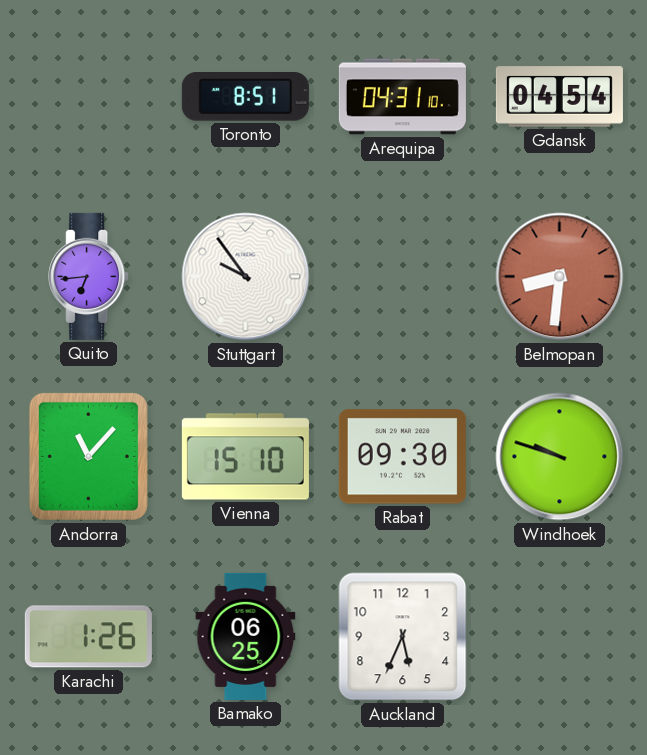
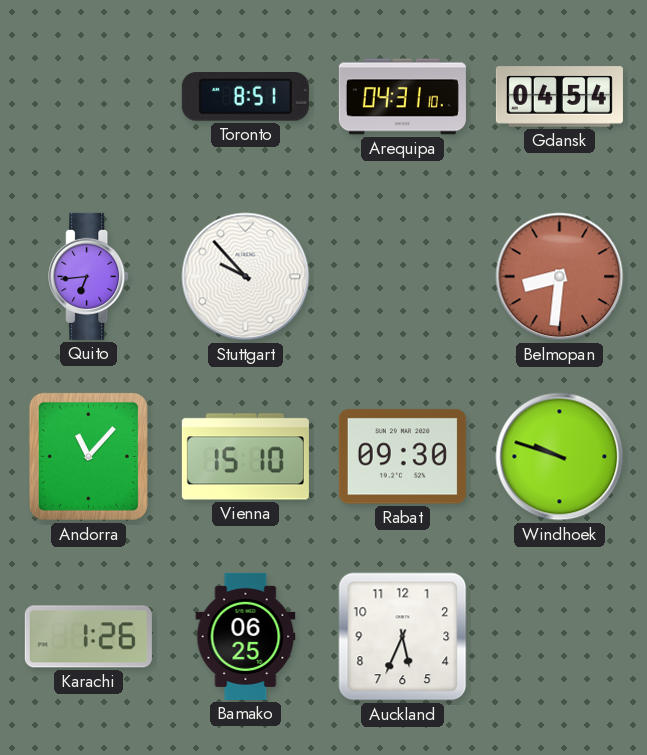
Stuttgart: 9:54 -> 9:53 (246, 277)
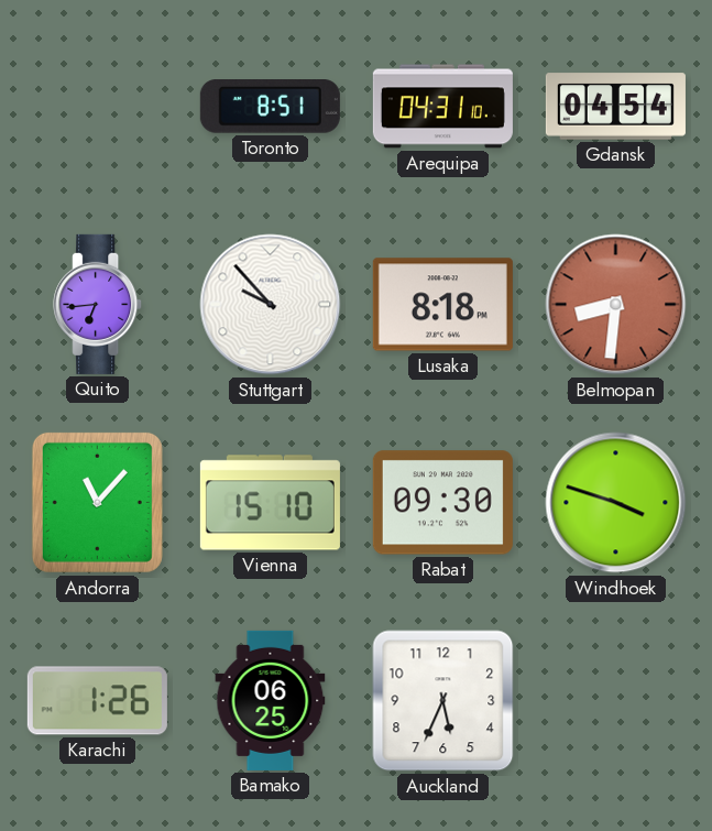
Lusaka: none -> 8:18 (442, 305)
Windhoek: 9:48 -> 3:48 (616, 503)
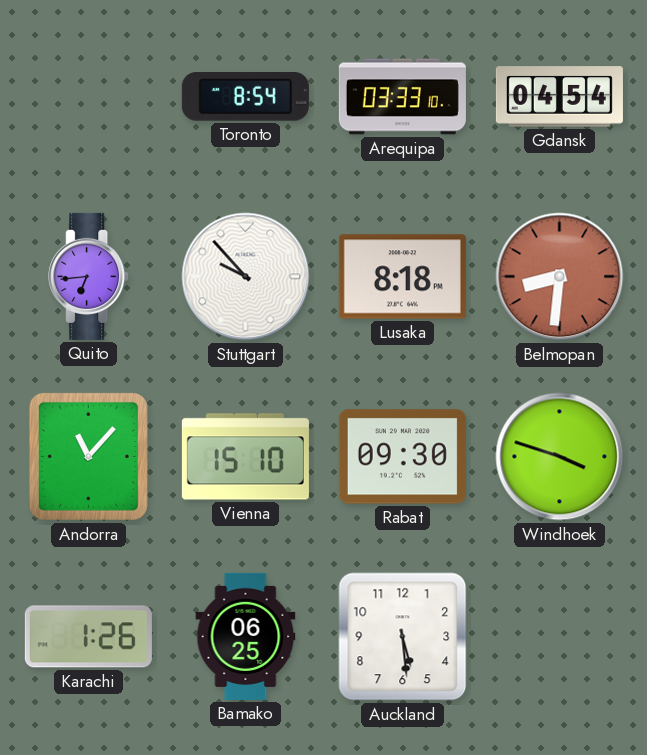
Toronto: 8:51 -> 8:54 (245, 97)
Arequipa: 04:31 -> 03:33 (402, 97)
Auckland: 5:34 -> 5:29 (403, 637)
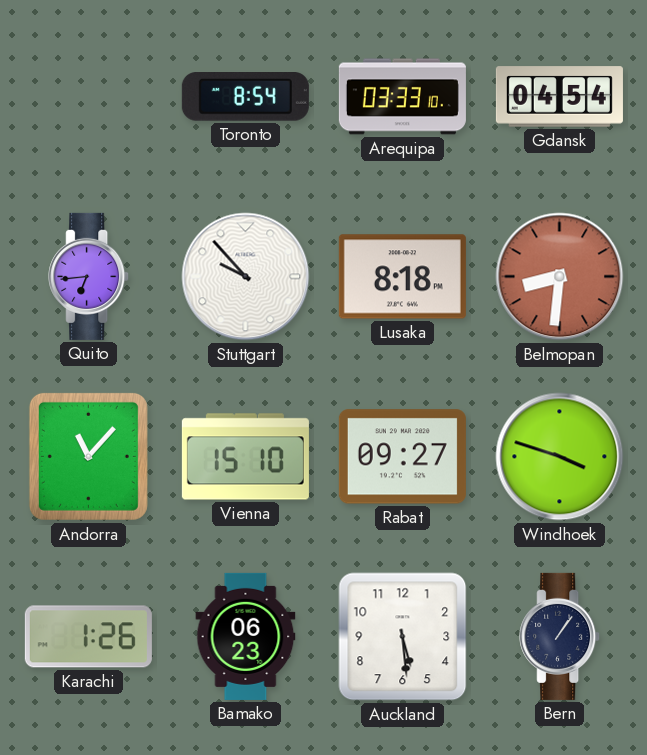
Rabat: 09:30 -> 09:27 (402, 457)
Bamako: 06:25 -> 06:23 (246, 636)
Bern: none -> 1:06 (560, 636)
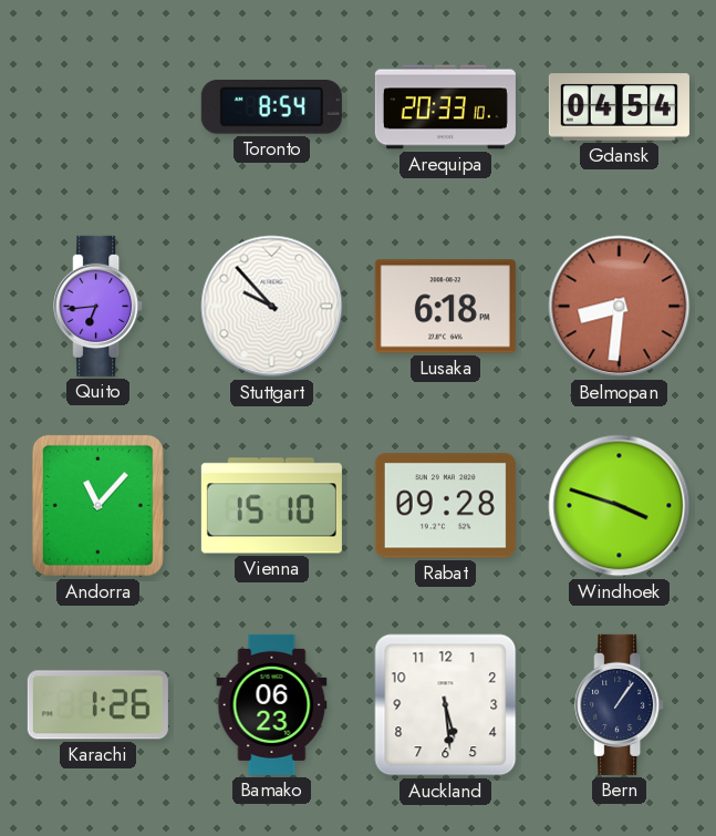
Arequipa: 03:33 -> 20:33 (445, 107)
Lusaka: 8:18 -> 6:18 (445, 307)
Rabat: 09:27 -> 09:28 (445, 506)
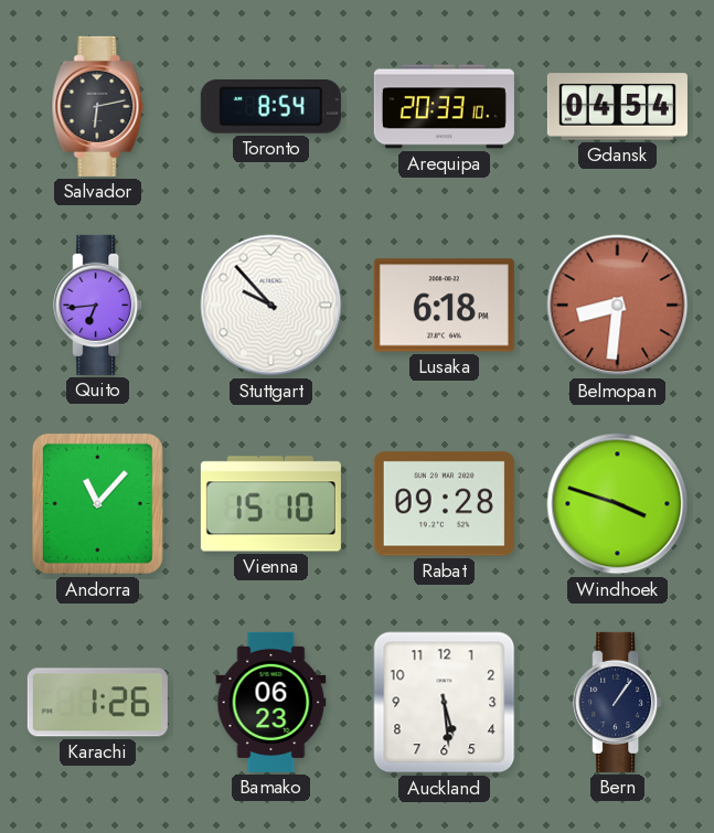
Salvador: none -> 6:13 (98, 106)
